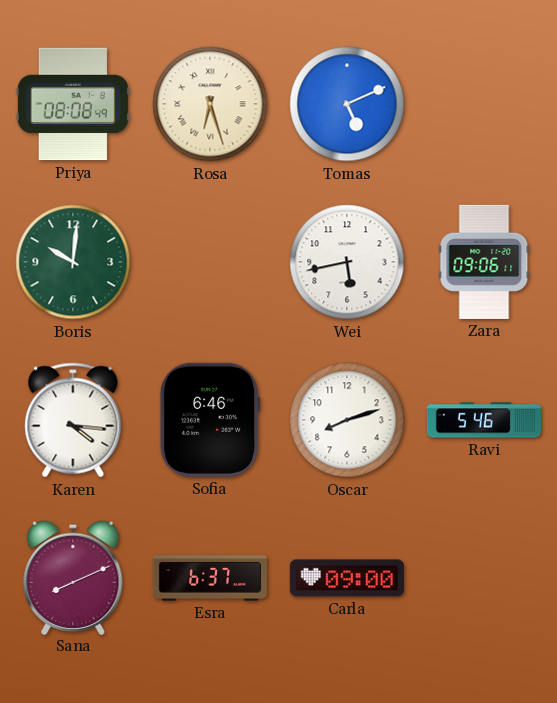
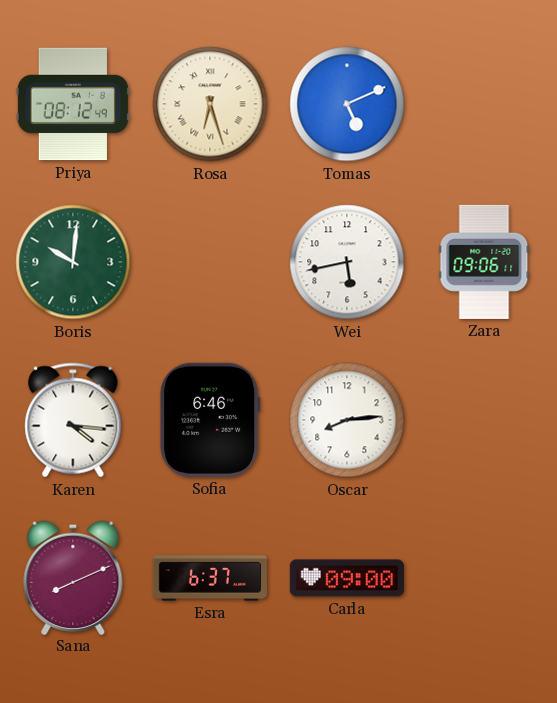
Priya: 08:08 -> 08:12 (73, 104)
Oscar: 8:12 -> 8:14 (347, 420)
Ravi: 5:46 -> none (484, 420)
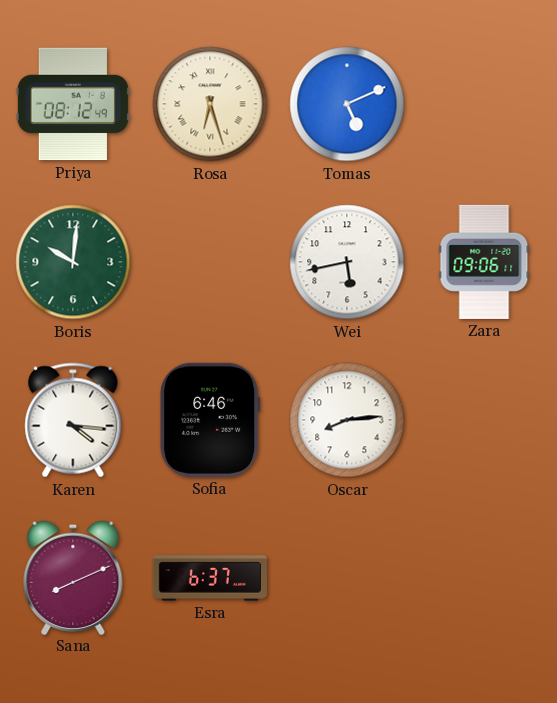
Carla: 09:00 -> none (347, 578)
